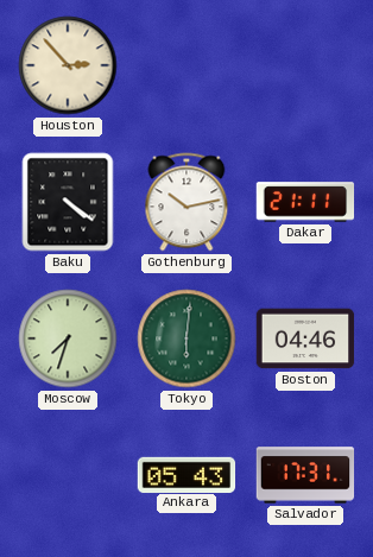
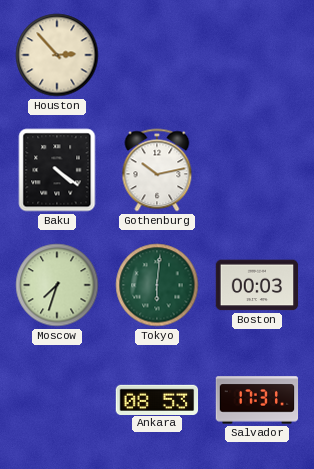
Dakar: 21:11 -> none (305, 202)
Boston: 04:46 -> 00:03 (257, 285)
Ankara: 05:43 -> 08:53 (157, 399)
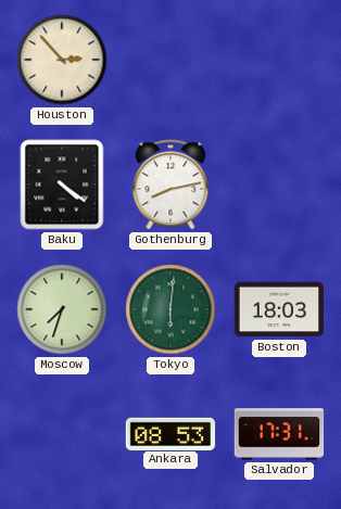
Gothenburg: 10:13 -> 8:13 (171, 184)
Boston: 00:03 -> 18:03 (279, 309)
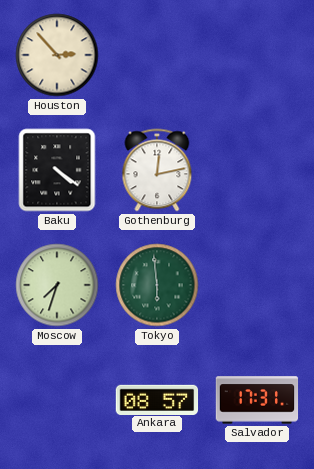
Gothenburg: 8:13 -> 12:13 (157, 170)
Tokyo: 6:01 -> 5:59 (157, 285)
Boston: 18:03 -> none (279, 309)
Ankara: 08:53 -> 08:57 (157, 399)
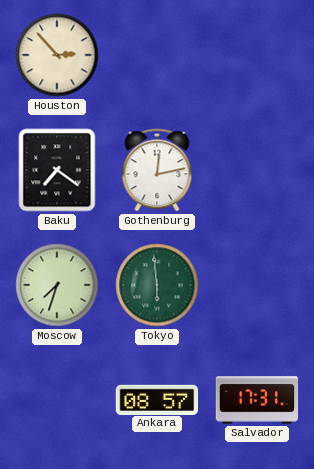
Baku: 4:21 -> 7:21 (57, 170)
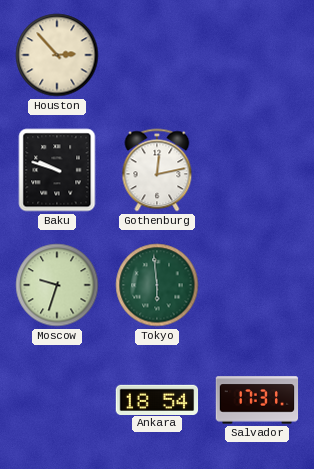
Baku: 7:21 -> 9:48 (57, 170)
Moscow: 7:33 -> 9:33 (57, 285)
Ankara: 08:57 -> 18:54 (157, 399)
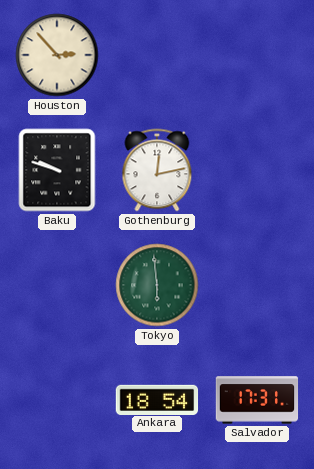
Moscow: 9:33 -> none (57, 285)
